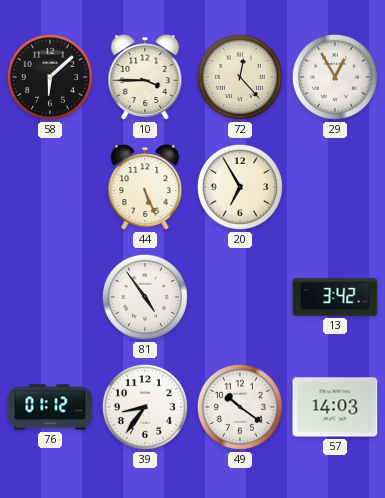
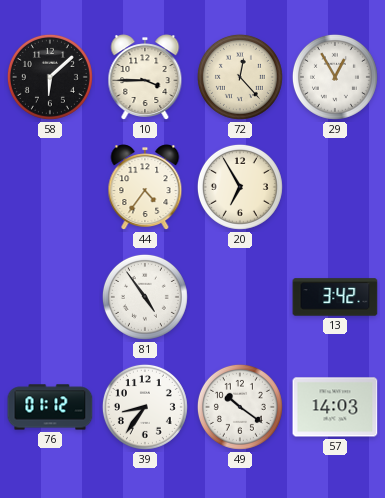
44: 5:26 -> 4:36 (145, 187)
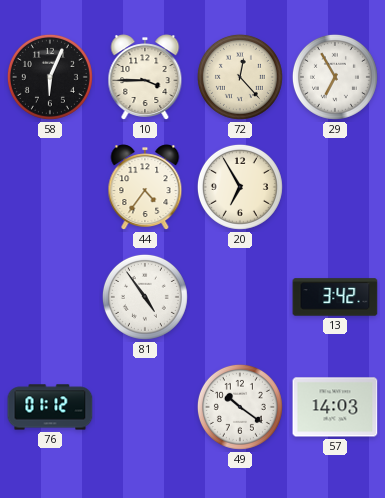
58: 6:08 -> 6:04 (50, 77)
29: 12:55 -> 6:55 (335, 77)
39: 8:36 -> none (145, 407)
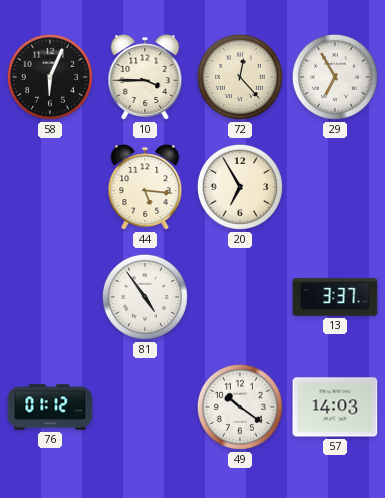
44: 4:36 -> 5:16 (145, 187)
13: 3:42 -> 3:37 (335, 297)
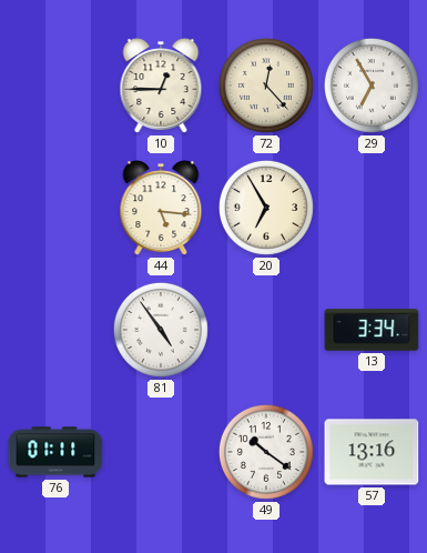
58: 6:04 -> none (50, 77)
10: 3:45 -> 12:45 (161, 86)
13: 3:37 -> 3:34 (372, 330)
76: 01:12 -> 01:11 (55, 452)
57: 14:03 -> 13:16 (372, 452)
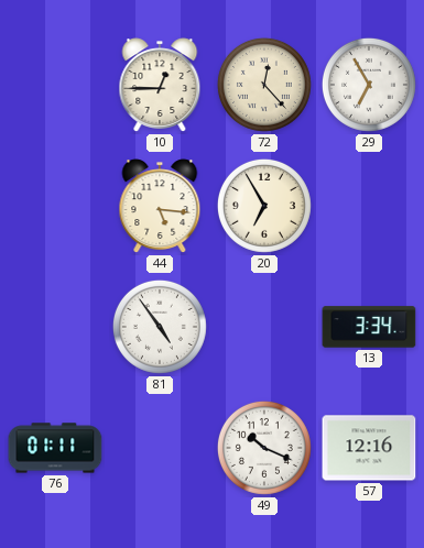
49: 10:21 -> 10:19 (264, 448)
57: 13:16 -> 12:16 (369, 448)
